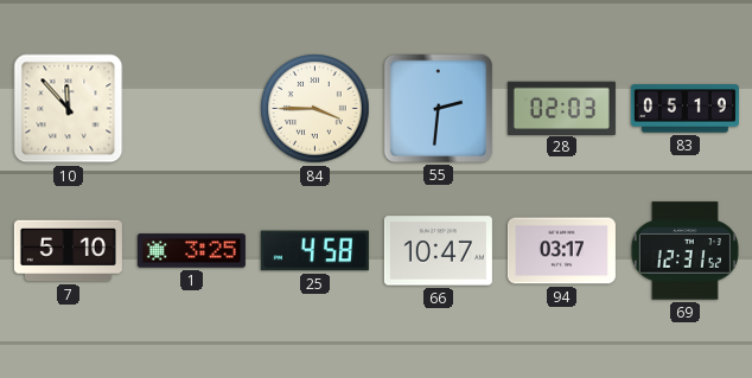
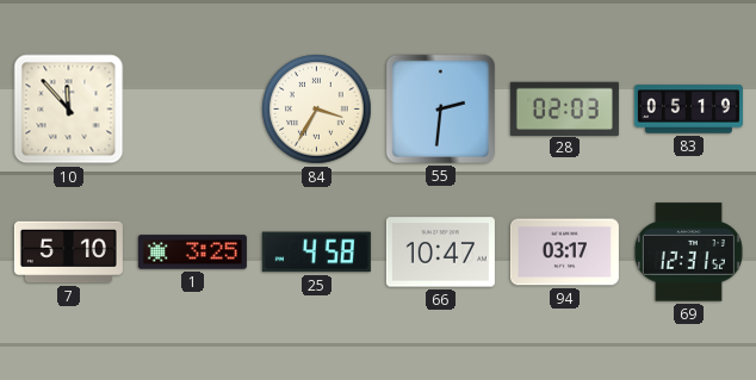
84: 3:45 -> 3:35 (317, 110)
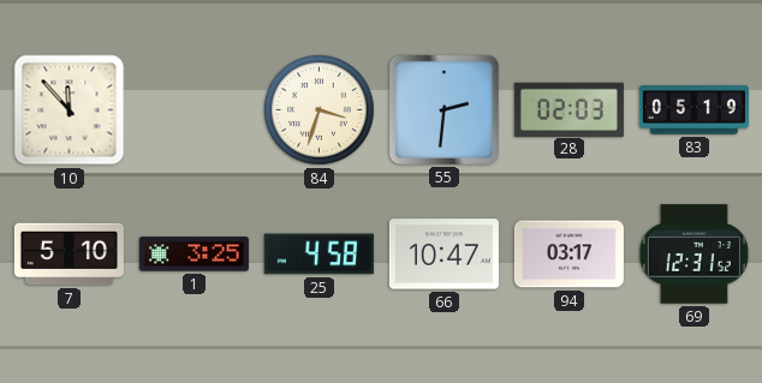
84: 3:35 -> 3:33 (320, 110)
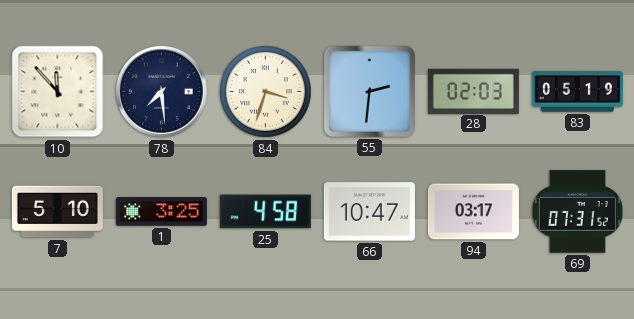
78: none -> 7:29 (162, 92)
69: 12:31 -> 07:31 (577, 212)
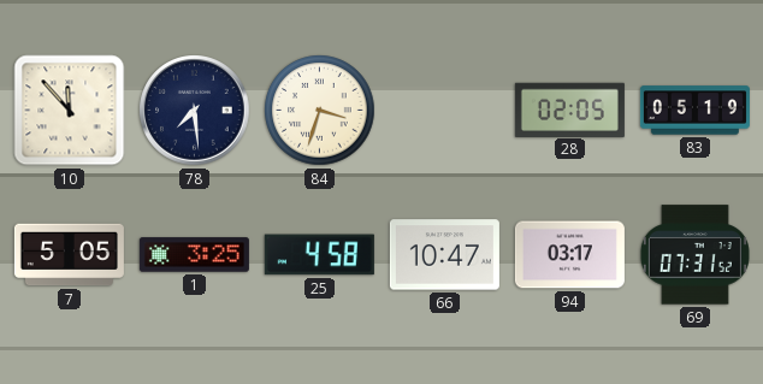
55: 2:31 -> none (369, 91)
28: 02:03 -> 02:05 (569, 110)
7: 5:10 -> 5:05 (69, 255)
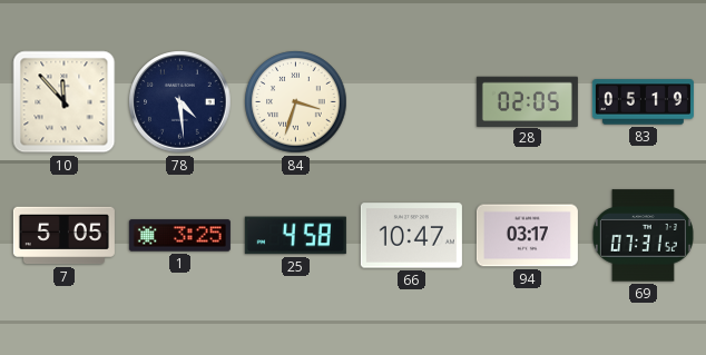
78: 7:29 -> 4:29 (180, 102)
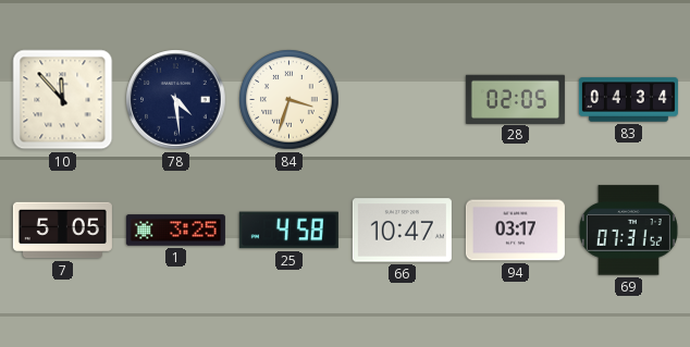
83: 05:19 -> 04:34 (628, 100)
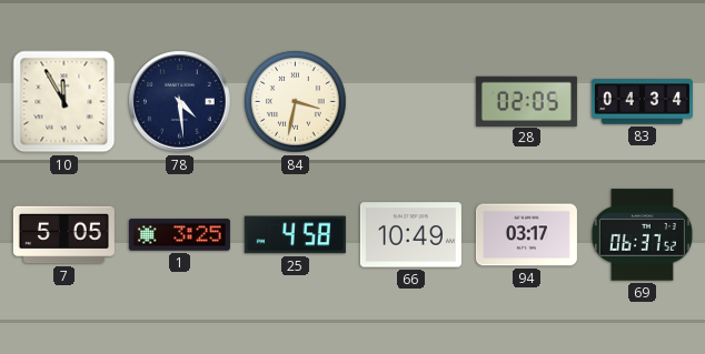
10: 11:53 -> 11:55 (64, 102)
84: 3:33 -> 3:32 (296, 102)
66: 10:47 -> 10:49 (410, 235)
69: 07:31 -> 06:37 (642, 235)
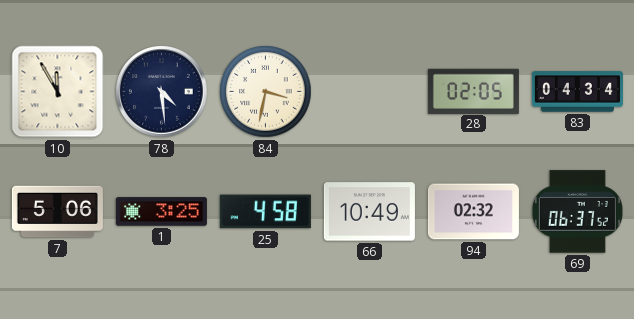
7: 5:05 -> 5:06 (57, 212)
94: 03:17 -> 02:32 (473, 212)
